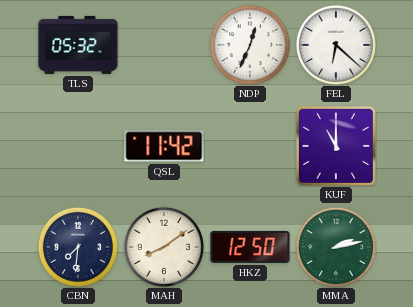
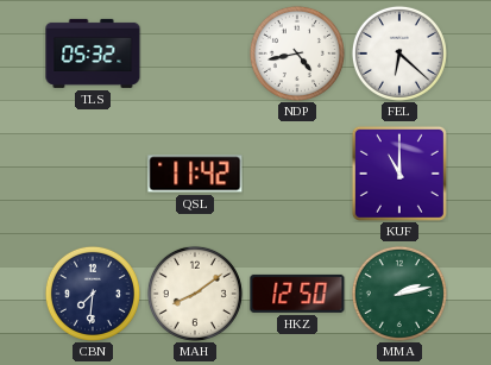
NDP: 12:34 -> 4:43 (297, 54)
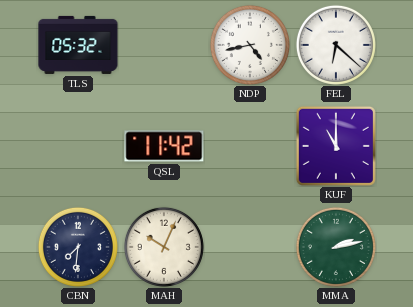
MAH: 8:09 -> 10:04 (164, 247)
HKZ: 12:50 -> none (297, 294)
